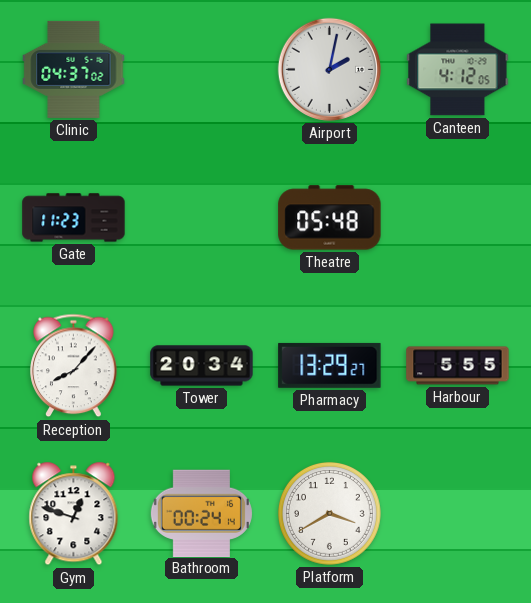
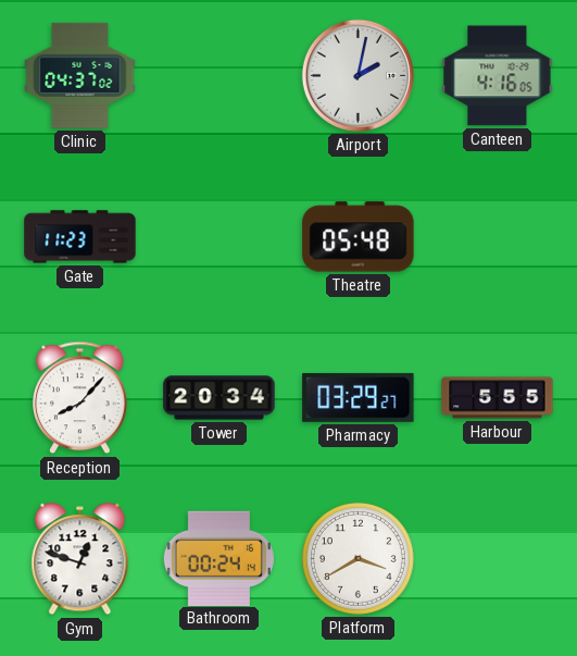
Canteen: 4:12 -> 4:16 (498, 76)
Pharmacy: 13:29 -> 03:29 (359, 397)
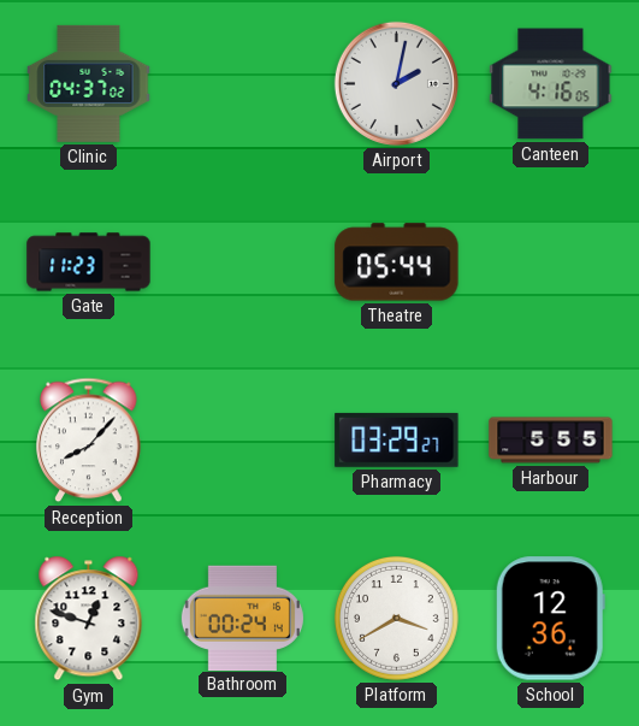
Theatre: 05:48 -> 05:44 (397, 262)
Tower: 20:34 -> none (219, 398)
School: none -> 12:36 (550, 619)
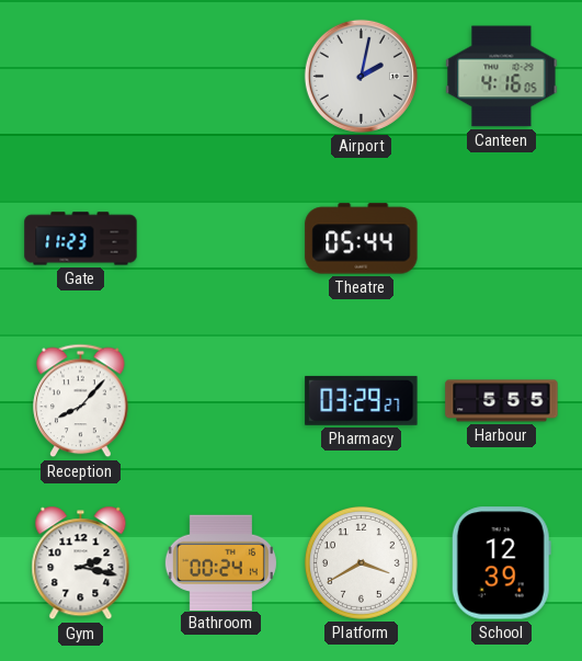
Clinic: 04:37 -> none (89, 83)
Gym: 12:48 -> 2:17 (81, 563)
School: 12:36 -> 12:39 (501, 563)
